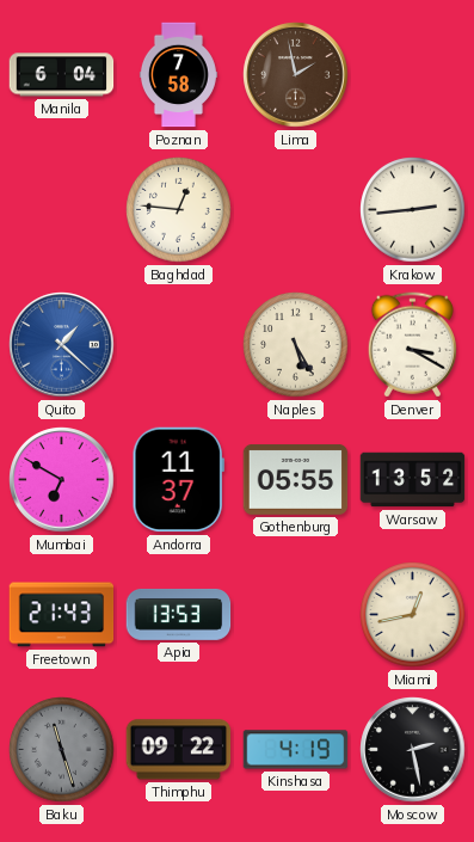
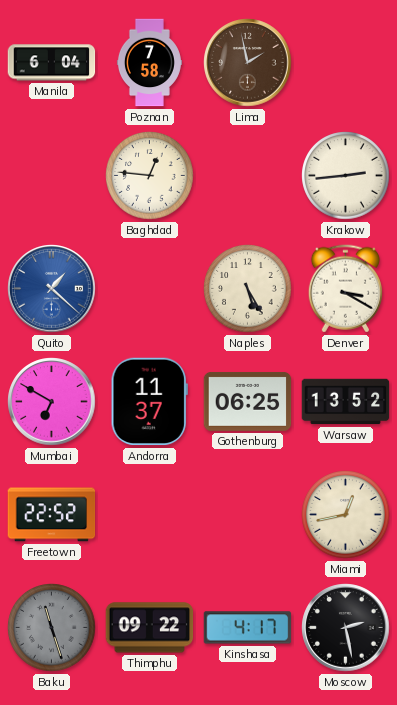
Gothenburg: 05:55 -> 06:25 (248, 402)
Freetown: 21:43 -> 22:52 (52, 515)
Apia: 13:53 -> none (179, 614)
Kinshasa: 4:19 -> 4:17 (248, 628)
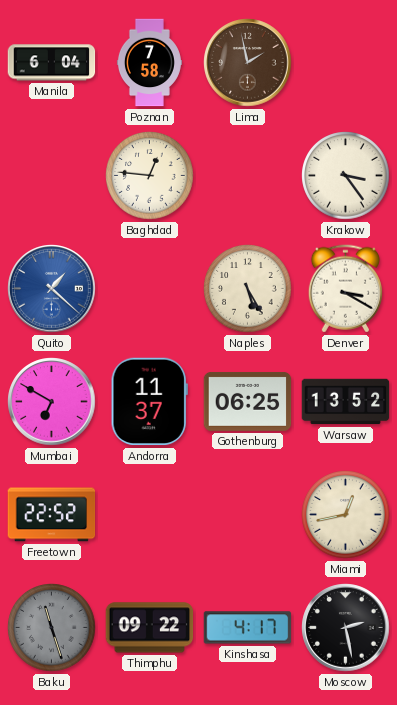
Krakow: 2:44 -> 3:24 (346, 176)
